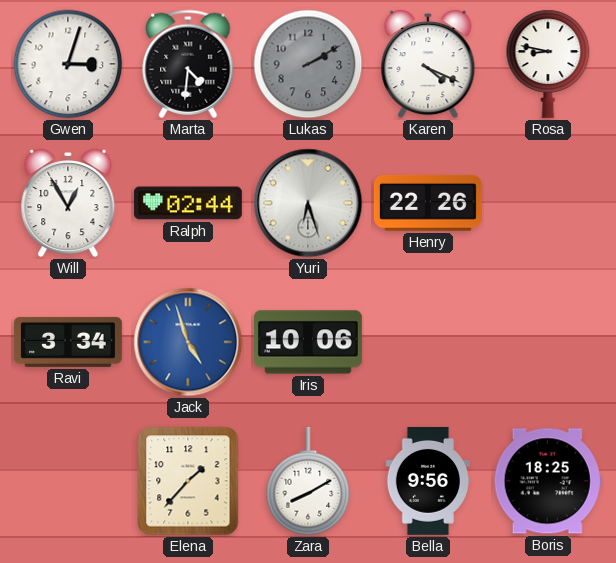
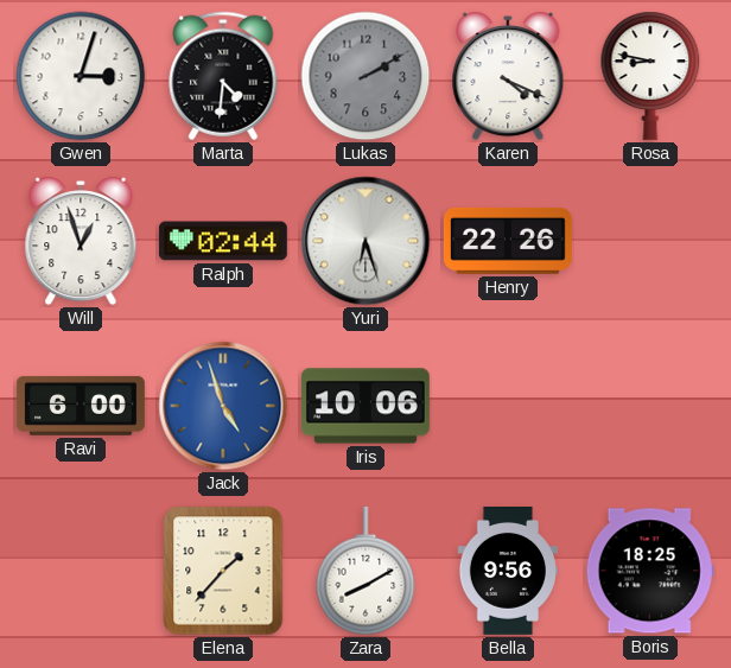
Will: 12:55 -> 12:57 (81, 242)
Ravi: 3:34 -> 6:00 (81, 406)
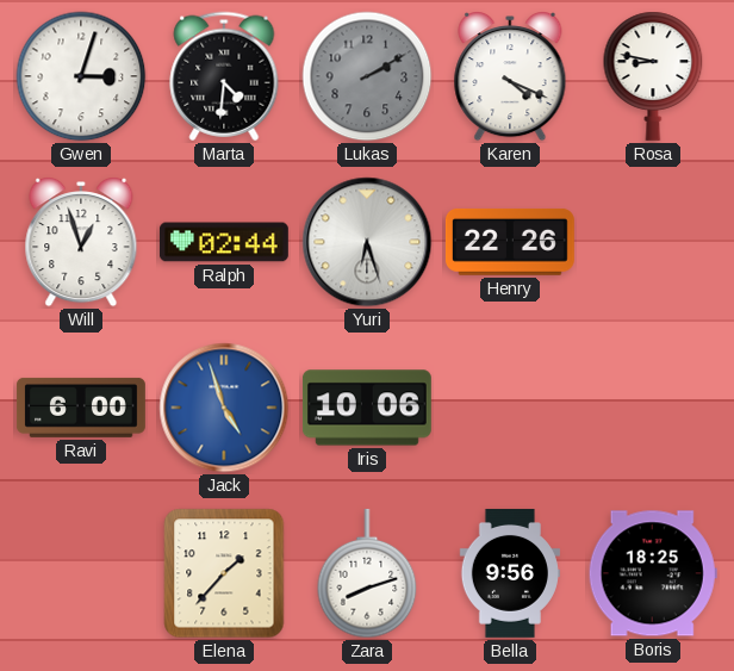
Zara: 8:10 -> 8:12 (367, 573)
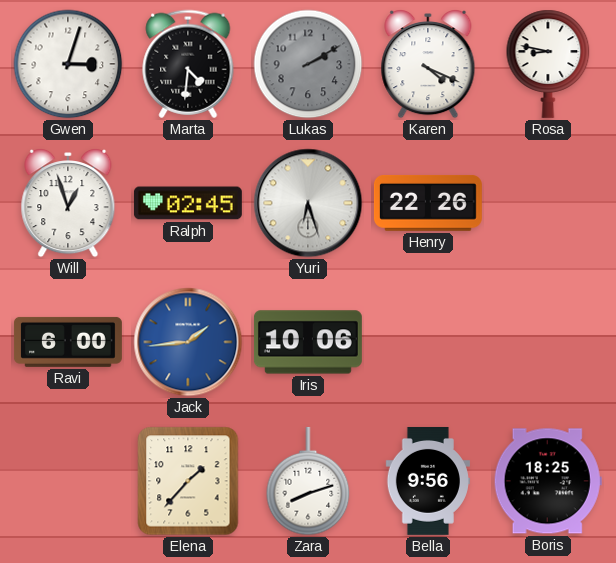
Ralph: 02:44 -> 02:45 (188, 203)
Jack: 4:57 -> 1:44 (188, 342)
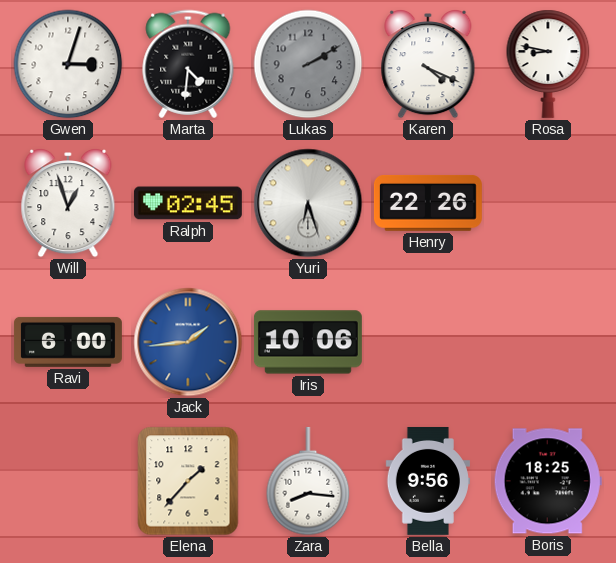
Zara: 8:12 -> 8:16 (308, 481)
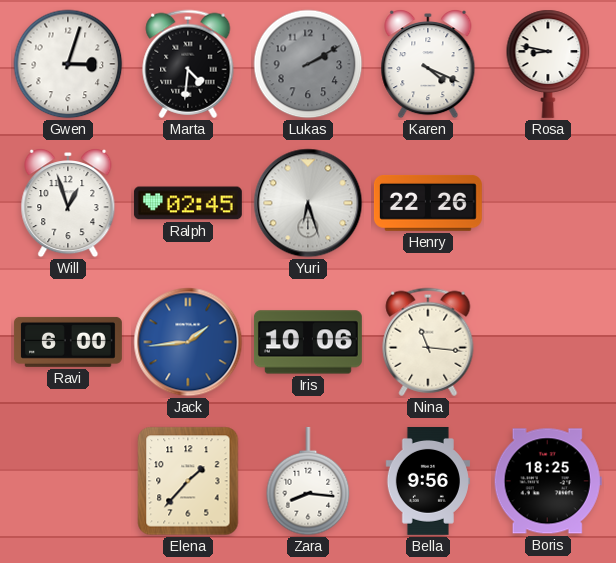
Nina: none -> 11:16 (428, 342)
